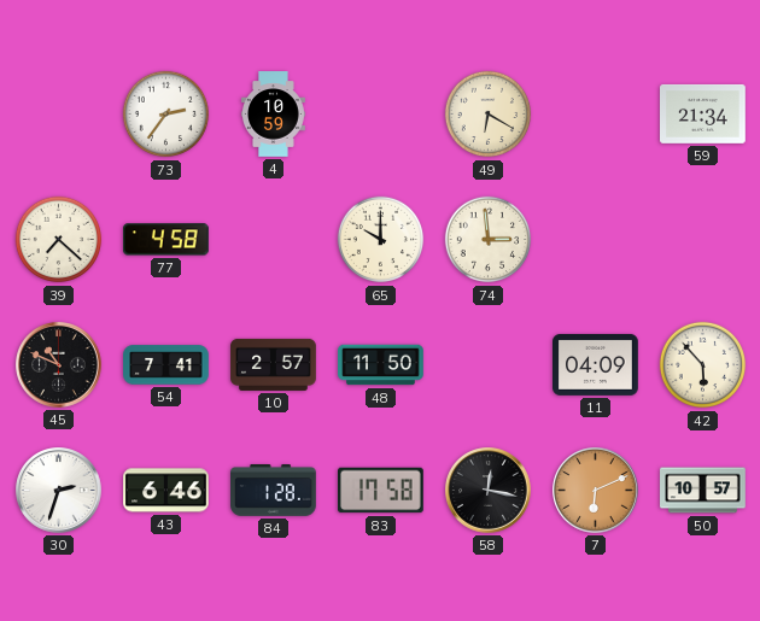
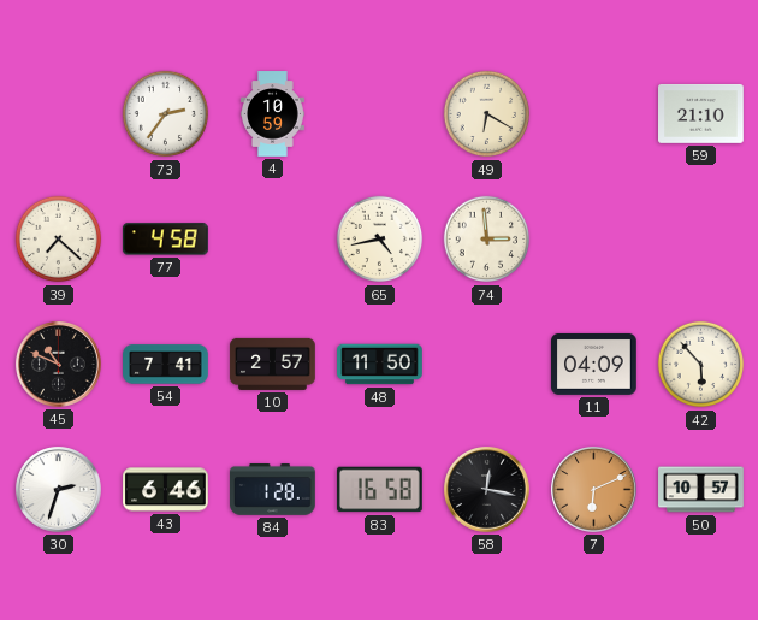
59: 21:34 -> 21:10 (701, 113)
65: 10:00 -> 4:43 (380, 240)
83: 17:58 -> 16:58 (380, 490)
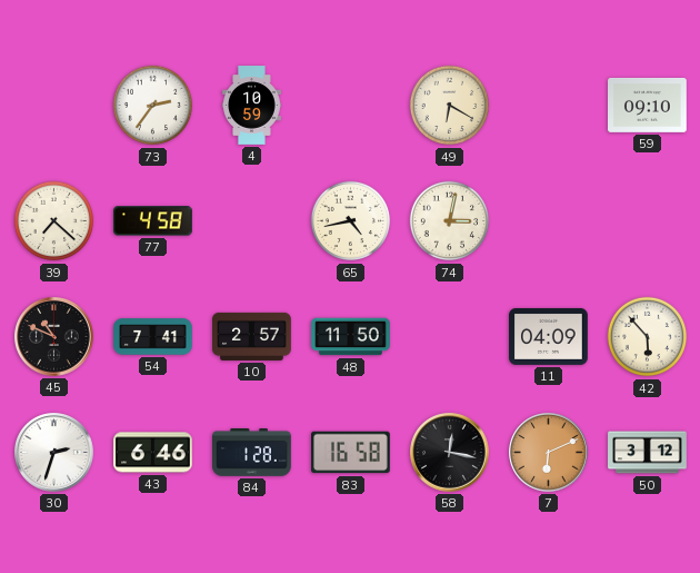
59: 21:10 -> 09:10 (648, 105)
74: 2:59 -> 3:02 (450, 221)
50: 10:57 -> 3:12 (648, 453)
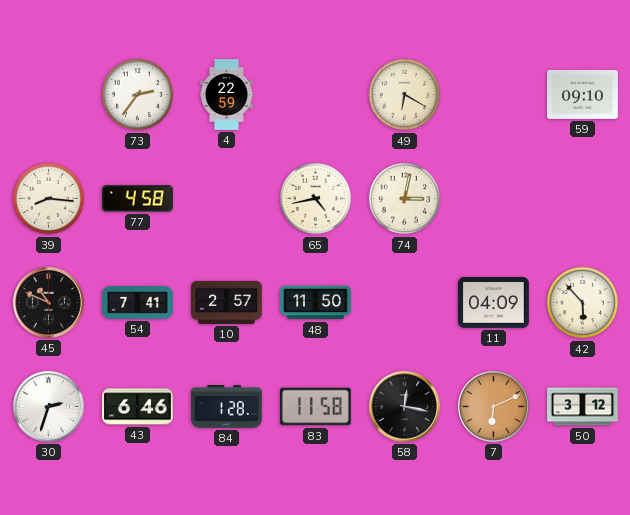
4: 10:59 -> 22:59 (227, 95)
39: 7:22 -> 8:16 (49, 199)
83: 16:58 -> 11:58 (316, 407)
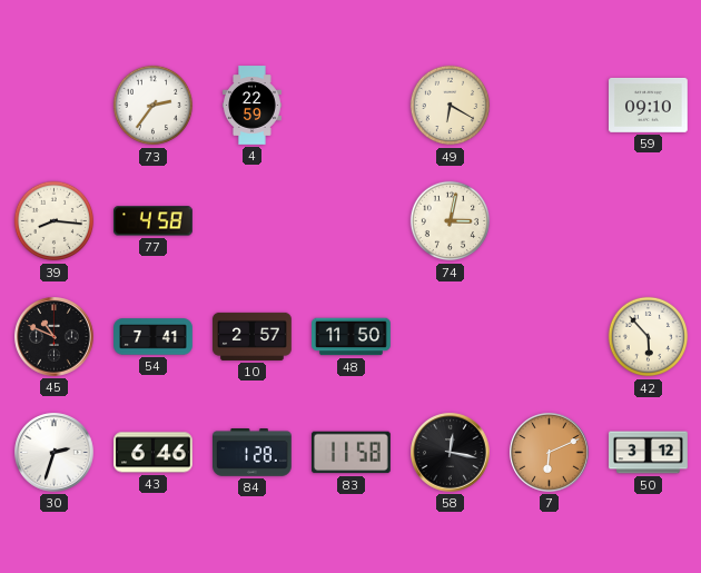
65: 4:43 -> none (316, 199)
11: 04:09 -> none (494, 302)
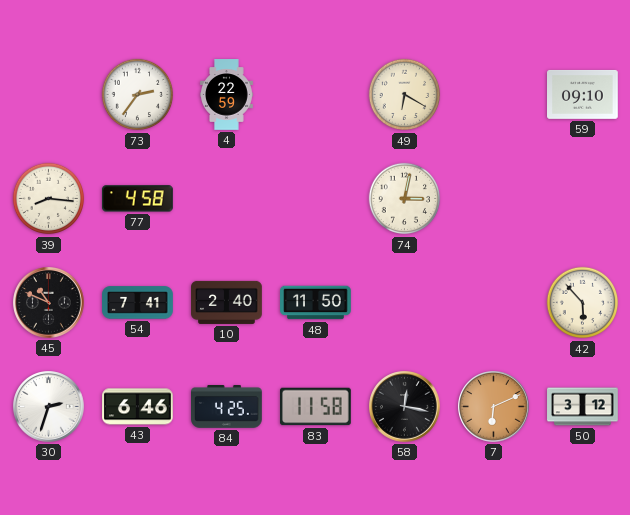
10: 2:57 -> 2:40 (227, 302)
84: 1:28 -> 4:25 (227, 407)
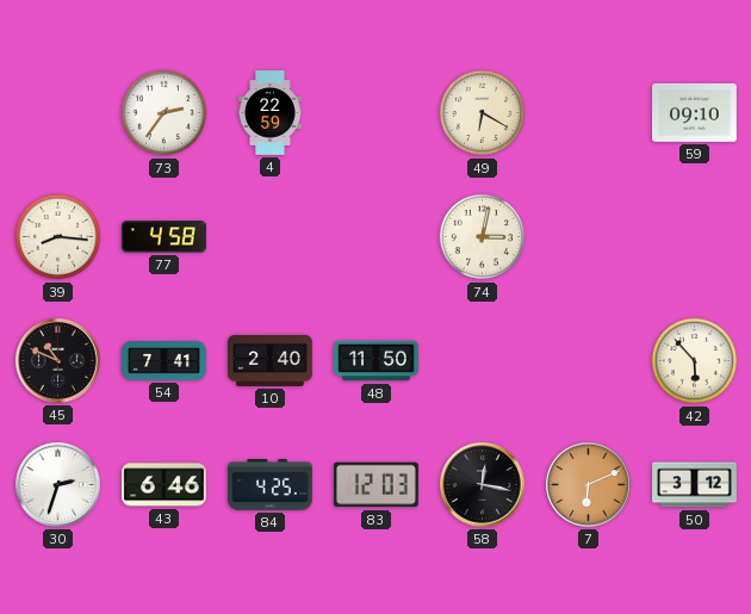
83: 11:58 -> 12:03 (377, 485)
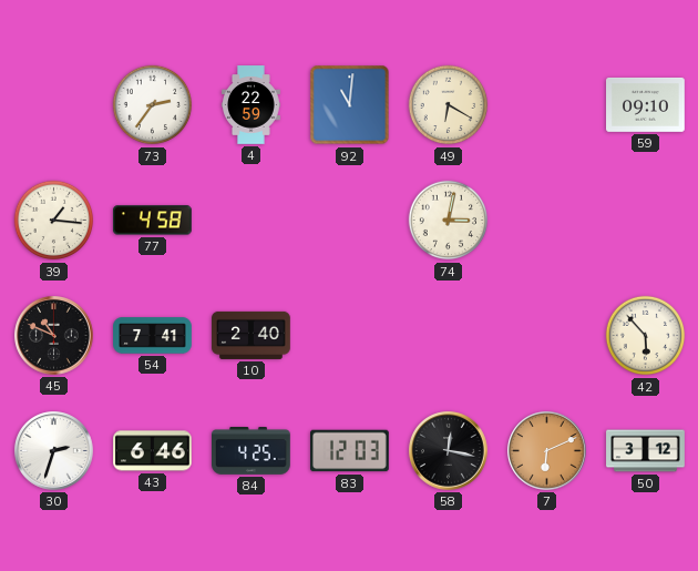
92: none -> 11:01 (350, 105)
39: 8:16 -> 1:16 (54, 221)
48: 11:50 -> none (377, 361)
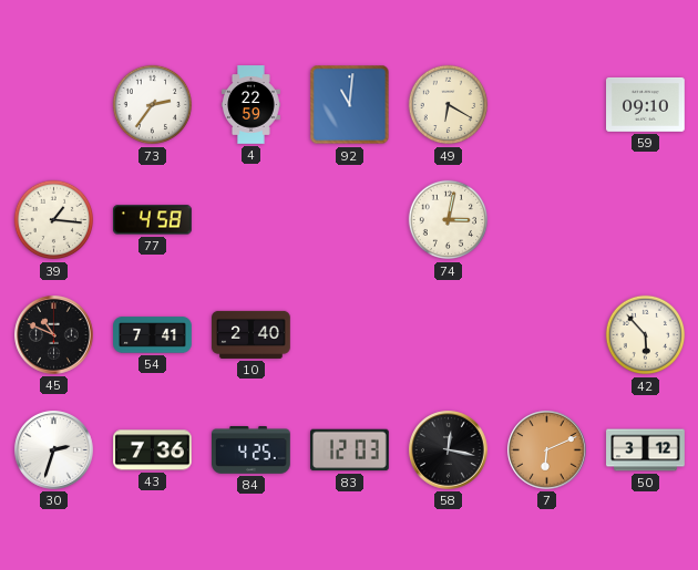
43: 6:46 -> 7:36 (153, 450)
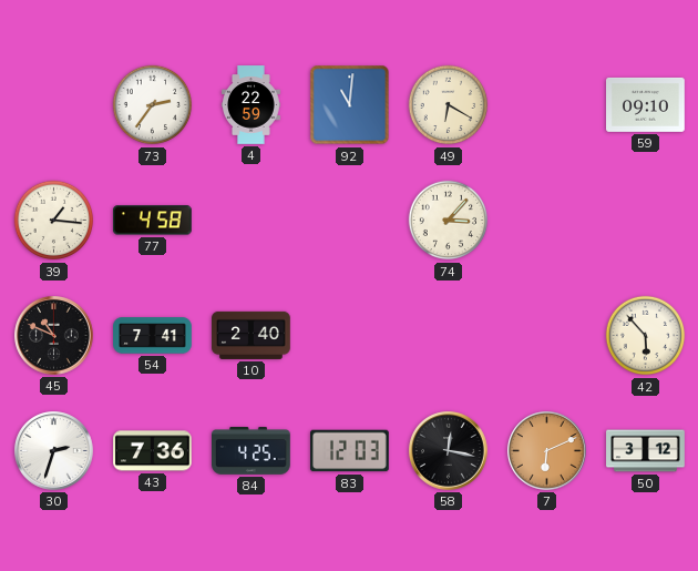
74: 3:02 -> 3:07 (449, 221)
